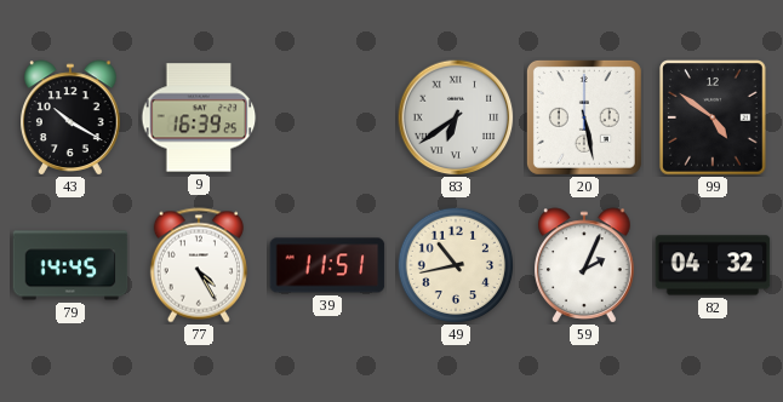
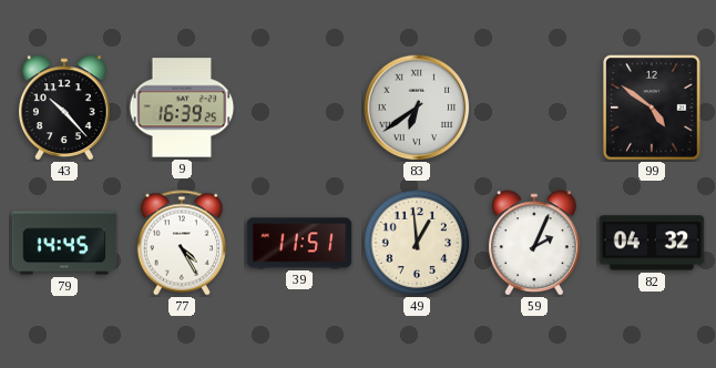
43: 10:20 -> 10:23 (65, 108)
20: 5:28 -> none (584, 117)
49: 10:43 -> 12:59 (417, 243)
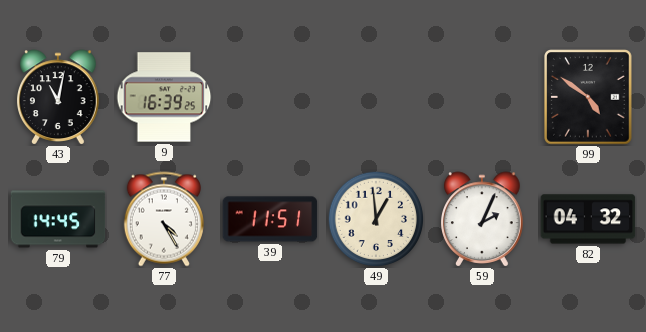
43: 10:23 -> 11:02 (59, 97)
83: 6:39 -> none (417, 108)
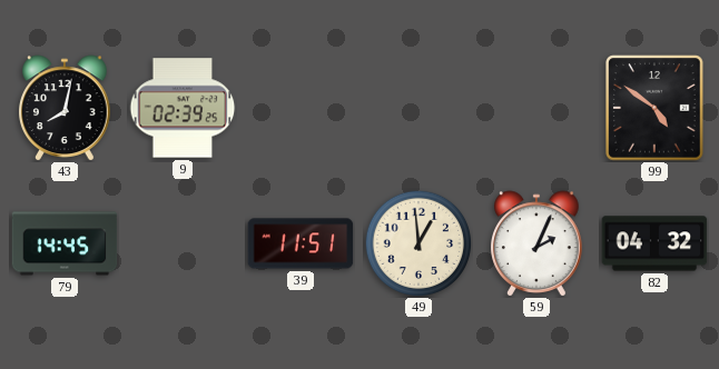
43: 11:02 -> 8:02 (66, 108)
9: 16:39 -> 02:39 (183, 108)
77: 4:25 -> none (164, 219)
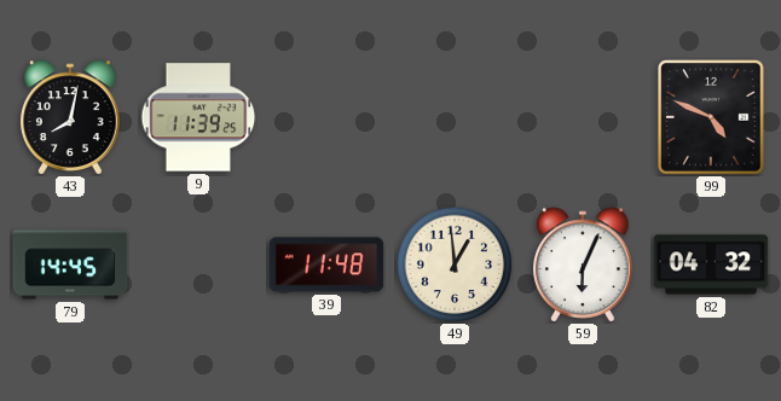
9: 02:39 -> 11:39 (198, 117)
99: 4:51 -> 4:49 (711, 117)
39: 11:51 -> 11:48 (326, 265)
59: 2:04 -> 6:04 (584, 265)
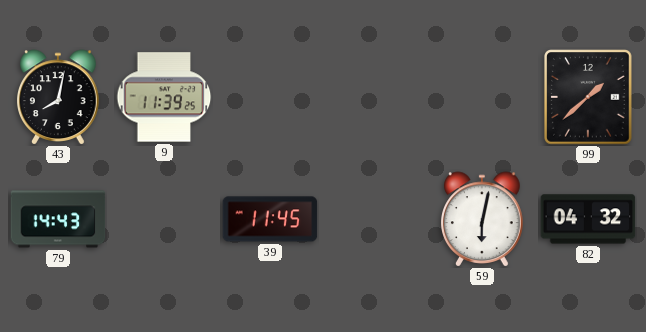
99: 4:49 -> 1:38 (588, 97)
79: 14:45 -> 14:43 (58, 219)
39: 11:48 -> 11:45 (270, 219)
49: 12:59 -> none (455, 265)
59: 6:04 -> 6:02 (483, 219)
